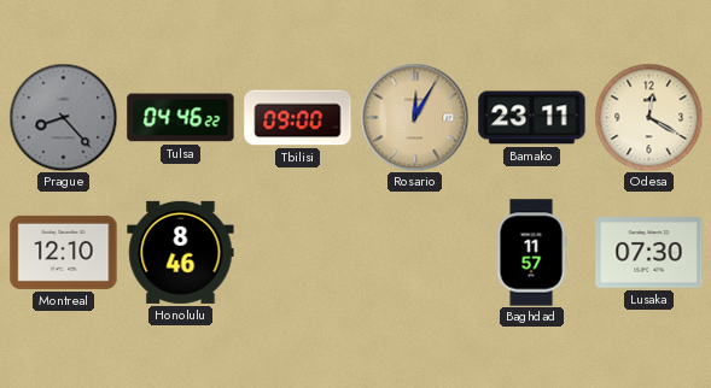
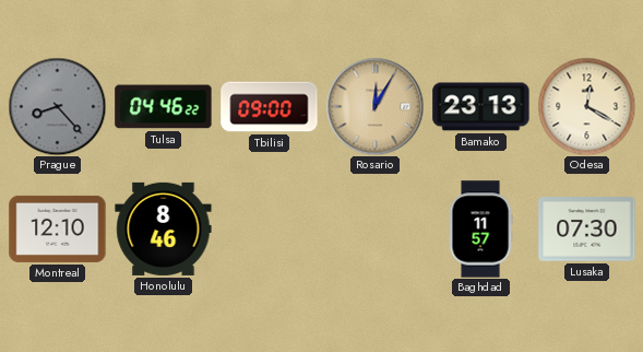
Bamako: 23:11 -> 23:13 (481, 107)
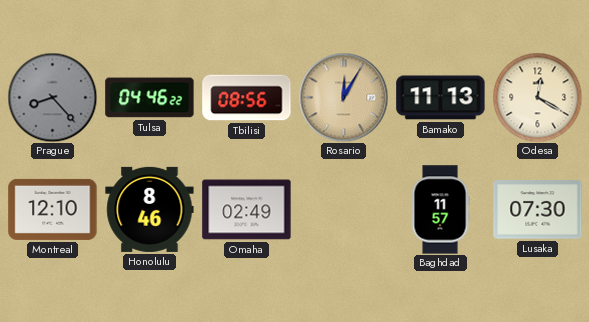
Tbilisi: 09:00 -> 08:56 (247, 98)
Bamako: 23:13 -> 11:13 (441, 98)
Omaha: none -> 02:49 (247, 210)
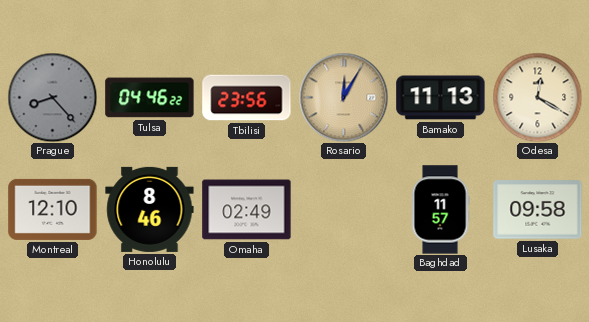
Tbilisi: 08:56 -> 23:56 (247, 98)
Lusaka: 07:30 -> 09:58 (538, 210)
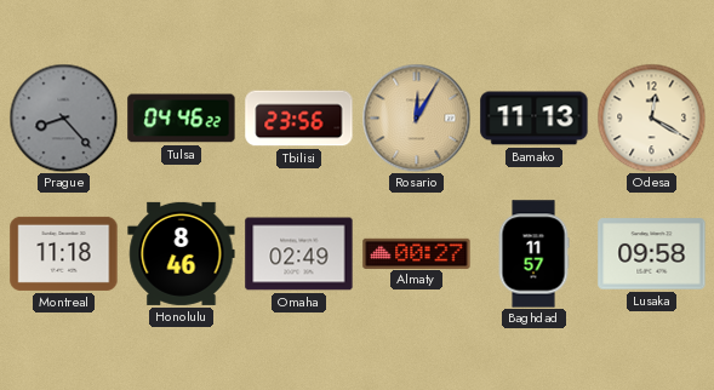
Montreal: 12:10 -> 11:18 (64, 253)
Almaty: none -> 00:27 (417, 253)
